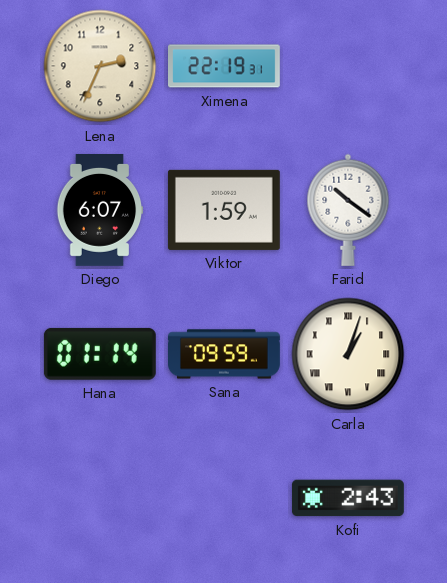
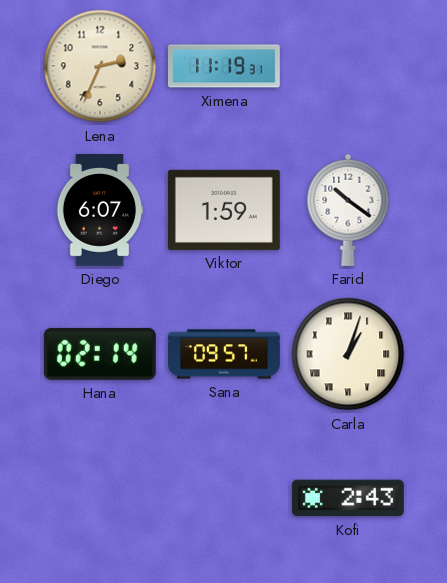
Ximena: 22:19 -> 11:19 (225, 66)
Hana: 01:14 -> 02:14 (100, 354)
Sana: 09:59 -> 09:57 (225, 354)
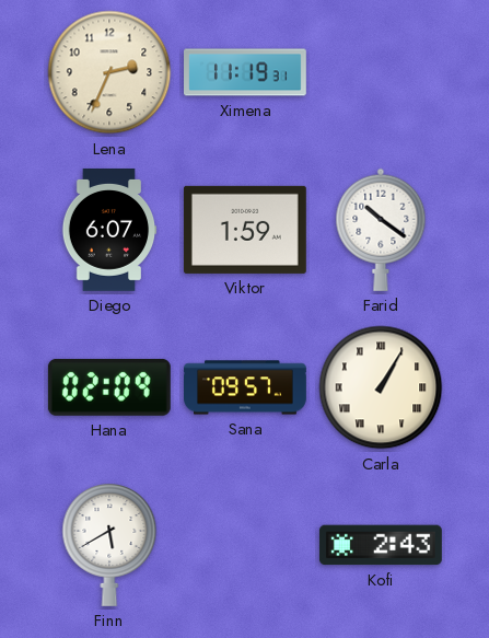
Hana: 02:14 -> 02:09 (109, 387)
Carla: 1:03 -> 1:05 (381, 387)
Finn: none -> 5:40 (109, 545)
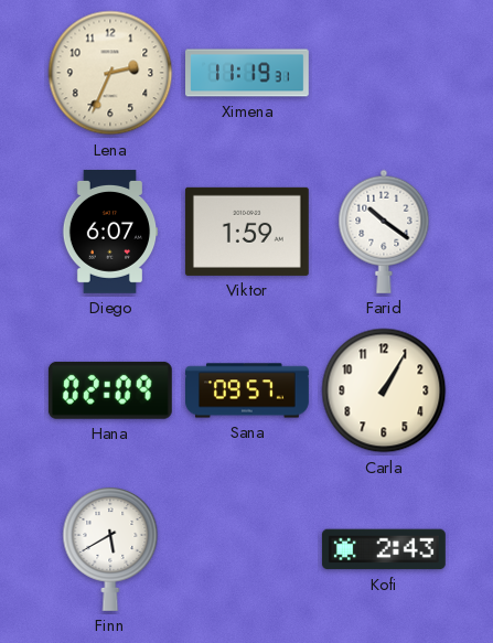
Carla numerals: Roman -> Arabic (384, 390)
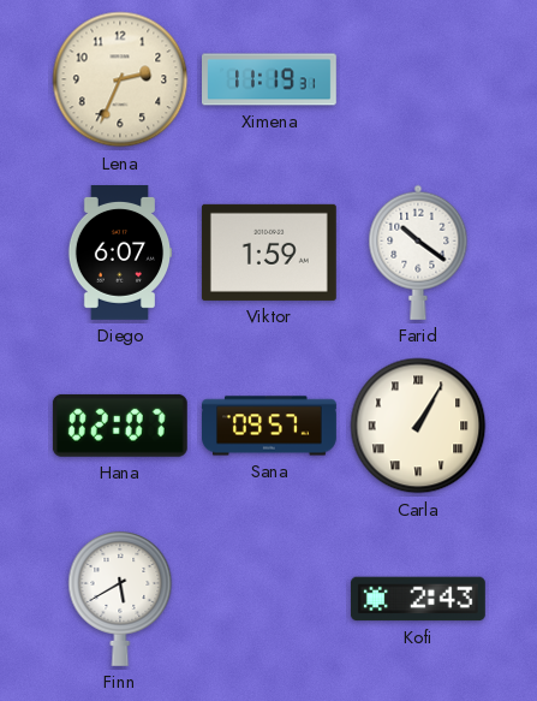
Hana: 02:09 -> 02:07 (120, 426)
Carla numerals: Arabic -> Roman (418, 426)
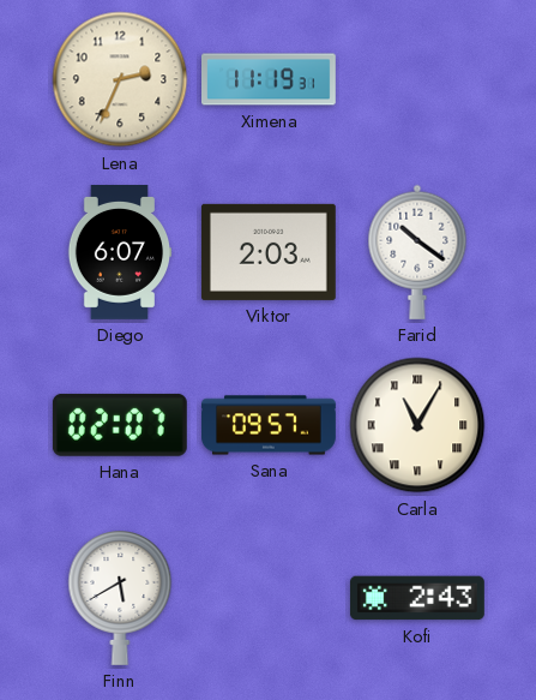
Viktor: 1:59 -> 2:03 (269, 252)
Carla: 1:05 -> 11:05 (417, 425)
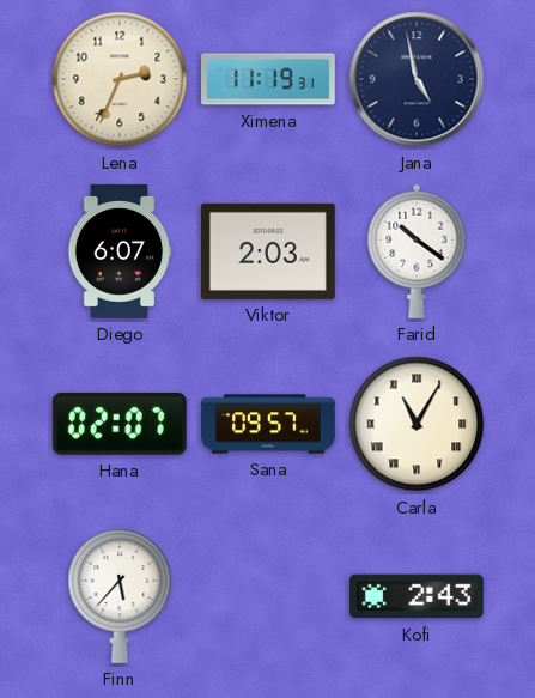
Jana: none -> 4:58 (417, 79)
Finn: 5:40 -> 5:37 (120, 596)
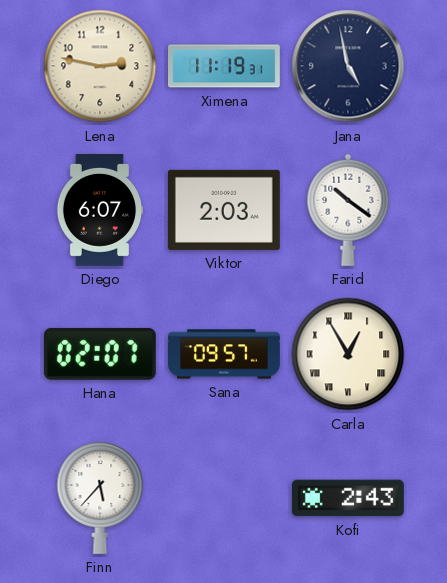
Lena: 2:34 -> 2:47 (100, 66)
Carla: 11:05 -> 12:55 (348, 354)
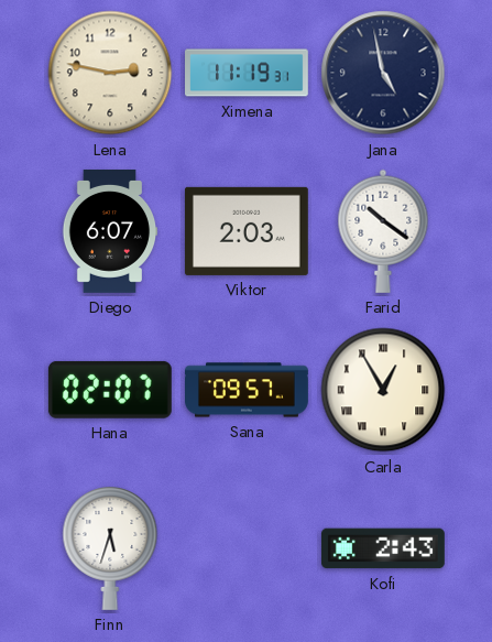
Finn: 5:37 -> 5:33 (110, 548)
